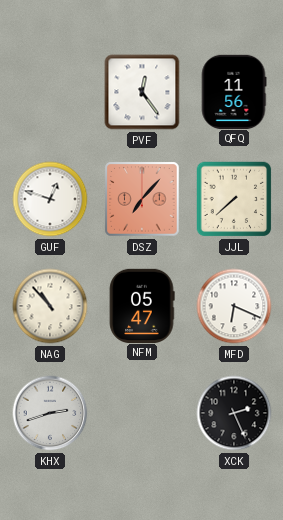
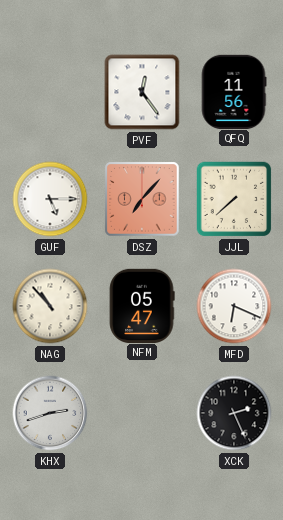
GUF: 12:48 -> 5:15 (50, 199)
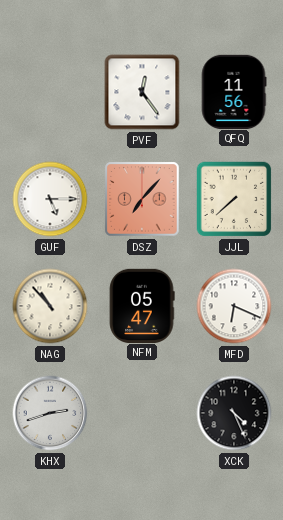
XCK: 2:26 -> 4:26 (234, 413)
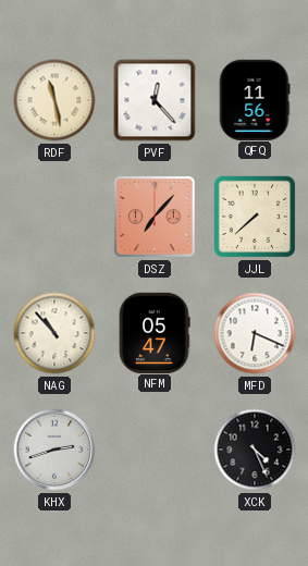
RDF: none -> 11:28 (54, 100)
PVF: 12:24 -> 12:23 (155, 100)
GUF: 5:15 -> none (50, 199)
